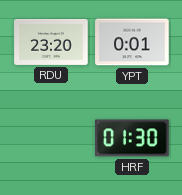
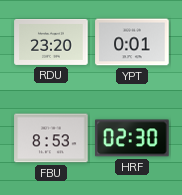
FBU: none -> 8:53 (51, 138)
HRF: 01:30 -> 02:30 (132, 138)
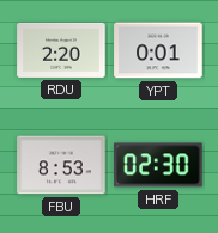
RDU: 23:20 -> 2:20 (61, 50)
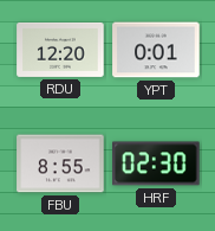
RDU: 2:20 -> 12:20 (60, 50)
FBU: 8:53 -> 8:55 (60, 163)
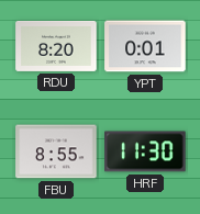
RDU: 12:20 -> 8:20 (56, 46)
HRF: 02:30 -> 11:30 (145, 151)
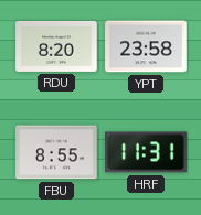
YPT: 0:01 -> 23:58 (146, 46)
HRF: 11:30 -> 11:31 (146, 152)
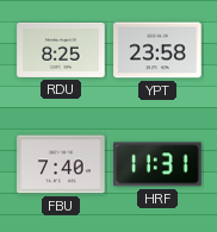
RDU: 8:20 -> 8:25 (61, 50)
FBU: 8:55 -> 7:40 (61, 164)
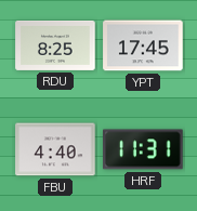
YPT: 23:58 -> 17:45 (143, 45)
FBU: 7:40 -> 4:40 (55, 149)
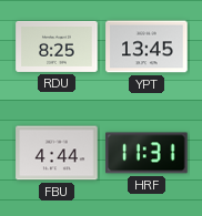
YPT: 17:45 -> 13:45 (147, 47)
FBU: 4:40 -> 4:44 (57, 153)
